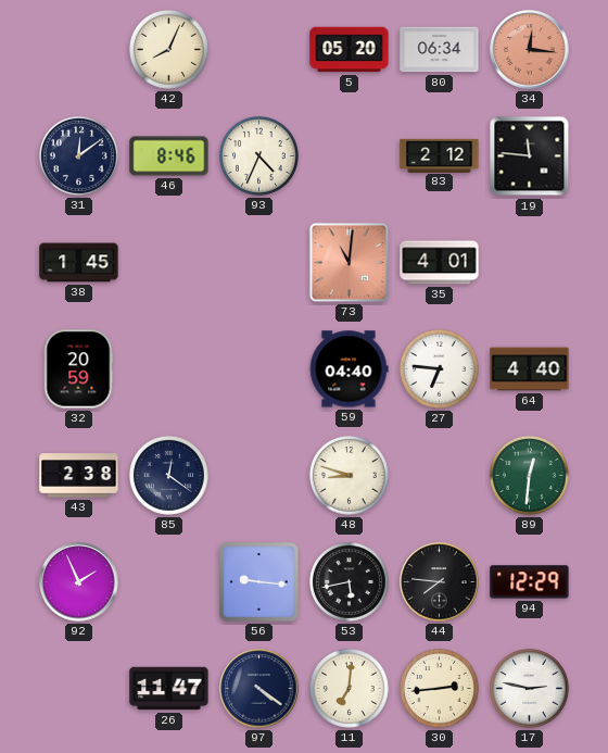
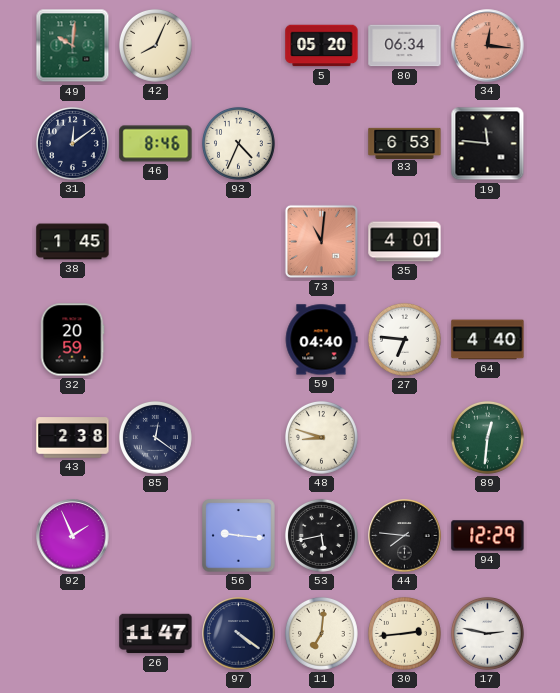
49: none -> 10:01 (73, 46)
83: 2:12 -> 6:53 (405, 143)
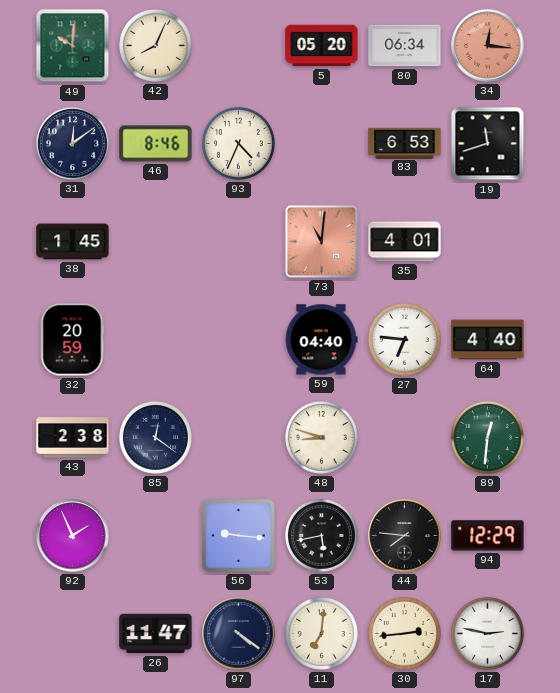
19: 11:46 -> 11:42 (488, 144)
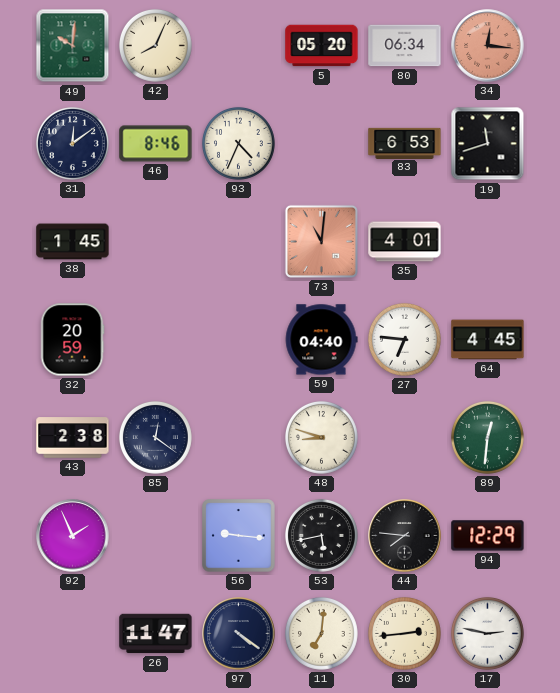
64: 4:40 -> 4:45 (488, 340)
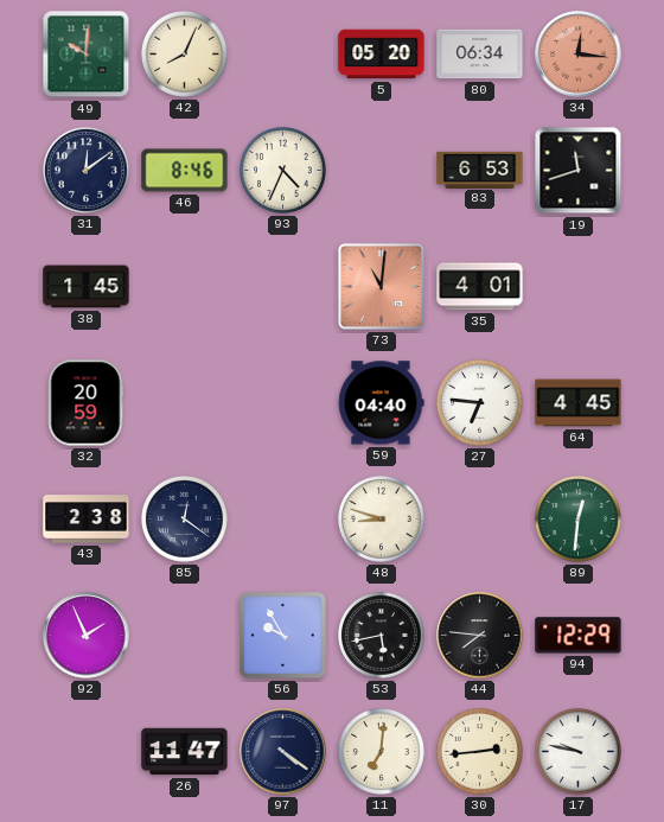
56: 9:16 -> 9:55 (283, 636)
17: 2:47 -> 9:47 (577, 751)
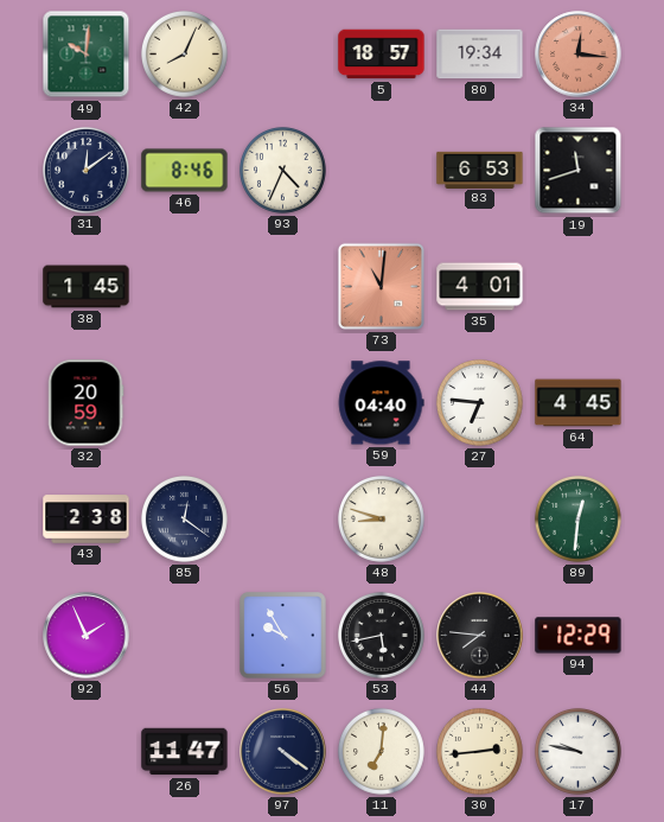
5: 05:20 -> 18:57 (382, 55)
80: 06:34 -> 19:34 (480, 55)
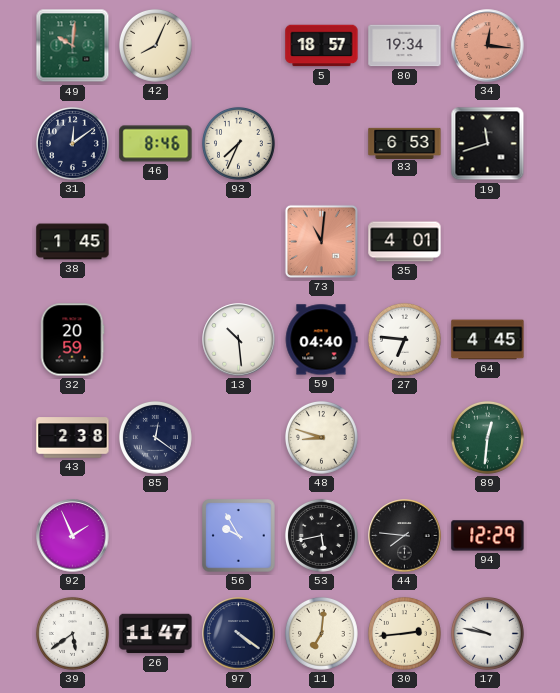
93: 4:34 -> 7:34 (238, 143)
13: none -> 10:29 (239, 340)
39: none -> 5:39 (72, 633)
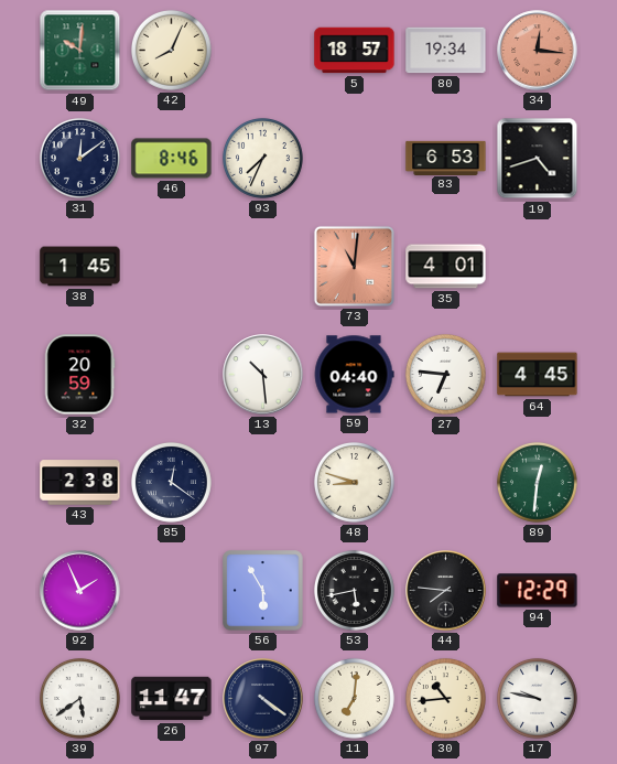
19: 11:42 -> 4:42 (538, 159)
56: 9:55 -> 5:55 (263, 591)
30: 2:44 -> 10:44 (445, 698)
